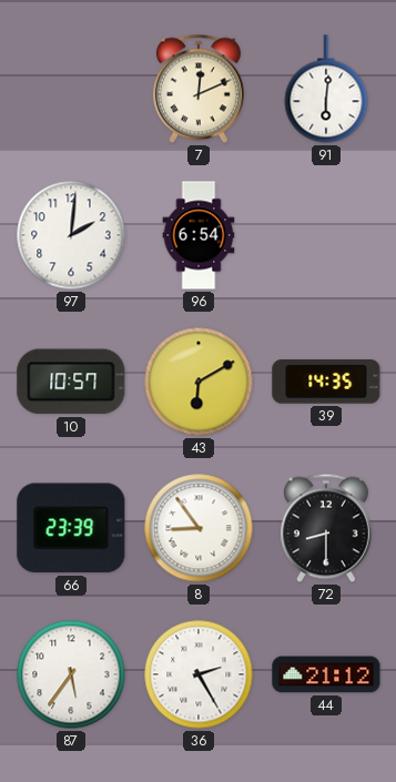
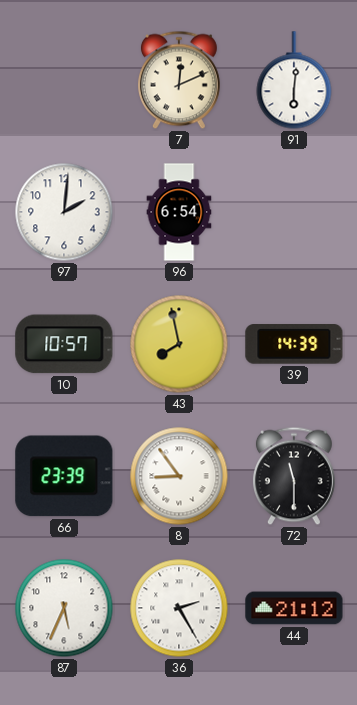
43: 6:10 -> 7:58 (179, 344)
39: 14:35 -> 14:39 (294, 344)
72: 8:30 -> 11:30 (294, 476)
87: 5:36 -> 5:34 (64, 608)
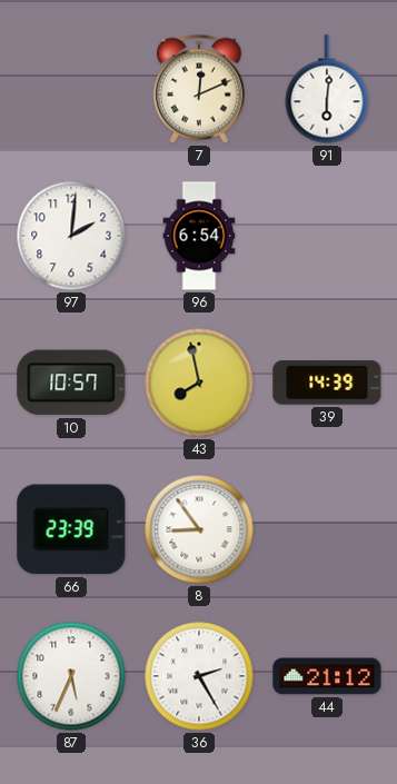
72: 11:30 -> none (294, 476)
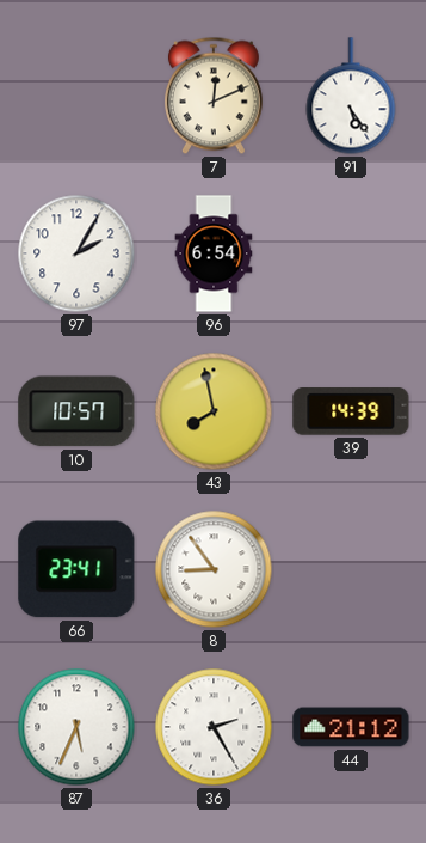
91: 6:01 -> 5:24 (351, 96)
97: 2:01 -> 2:05 (76, 253)
66: 23:39 -> 23:41 (76, 569)
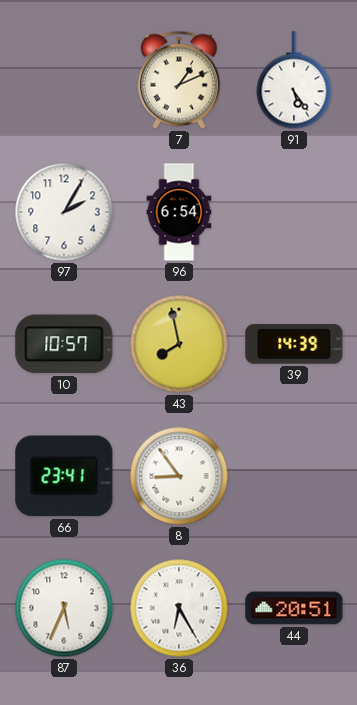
7: 12:11 -> 1:11 (179, 80)
36: 2:25 -> 6:25 (179, 608)
44: 21:12 -> 20:51 (294, 608)
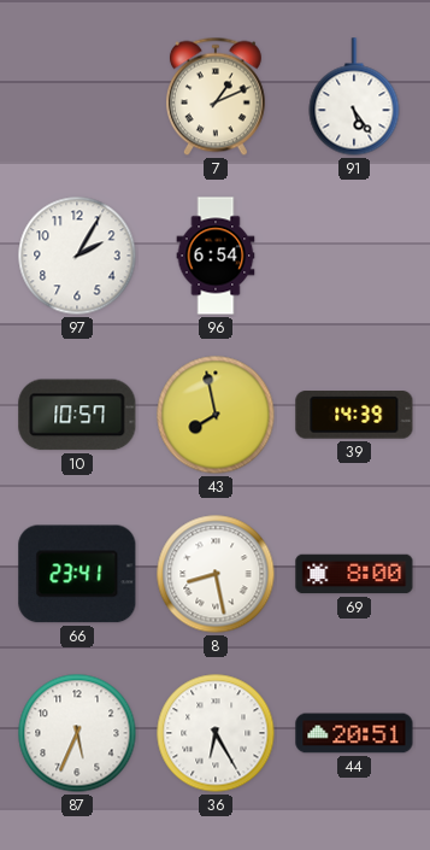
8: 8:54 -> 8:28 (216, 574)
69: none -> 8:00 (354, 574)
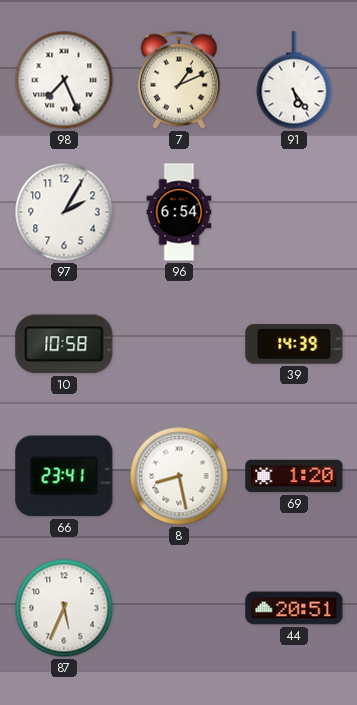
98: none -> 7:26 (64, 80)
10: 10:57 -> 10:58 (64, 344)
43: 7:58 -> none (216, 415)
69: 8:00 -> 1:20 (294, 476)
36: 6:25 -> none (216, 733)
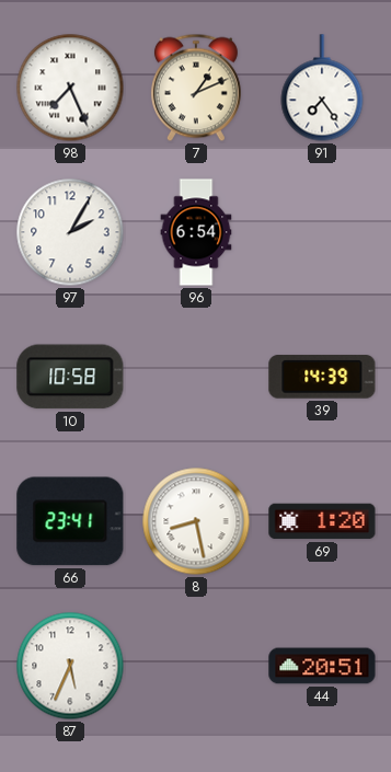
91: 5:24 -> 7:24 (322, 88)
